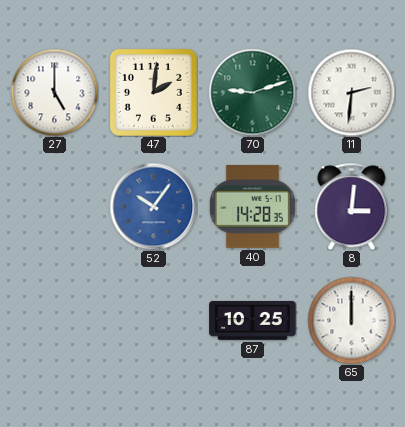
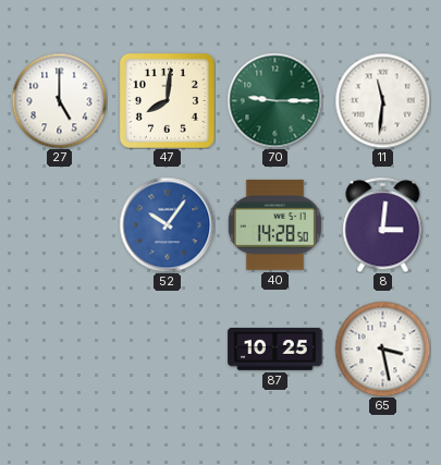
47: 2:01 -> 8:01 (167, 100)
70: 9:12 -> 9:15 (274, 100)
11: 2:31 -> 11:31 (382, 100)
40: 14:28:35 -> 14:28:50 (274, 224)
65: 12:00 -> 3:28 (382, 348)
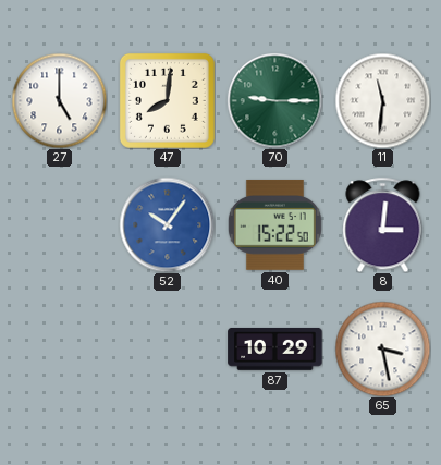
40: 14:28 -> 15:22 (274, 224)
87: 10:25 -> 10:29 (275, 348)
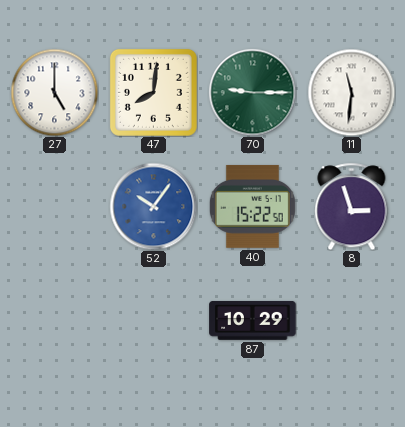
8: 3:01 -> 2:57 (352, 206)
65: 3:28 -> none (382, 348)
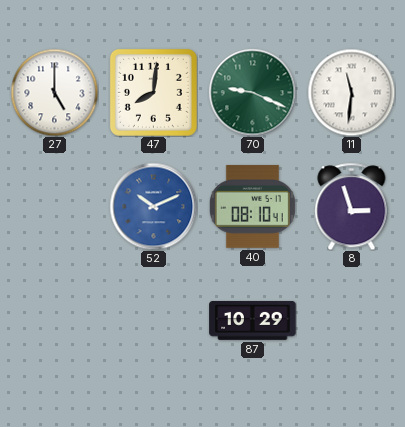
70: 9:15 -> 9:19 (252, 92)
52: 10:06 -> 10:11 (153, 206)
40: 15:22 -> 08:10 (252, 206)
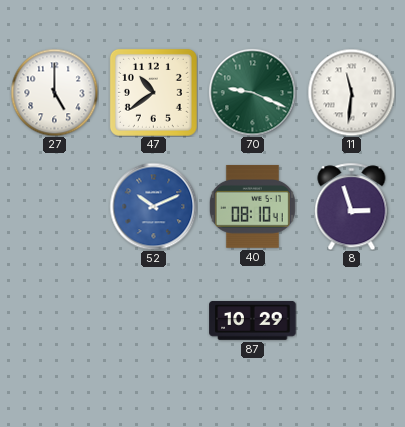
47: 8:01 -> 10:39 (153, 92)
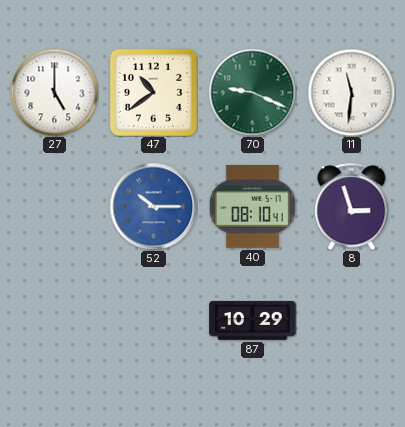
52: 10:11 -> 10:15 (153, 206)
